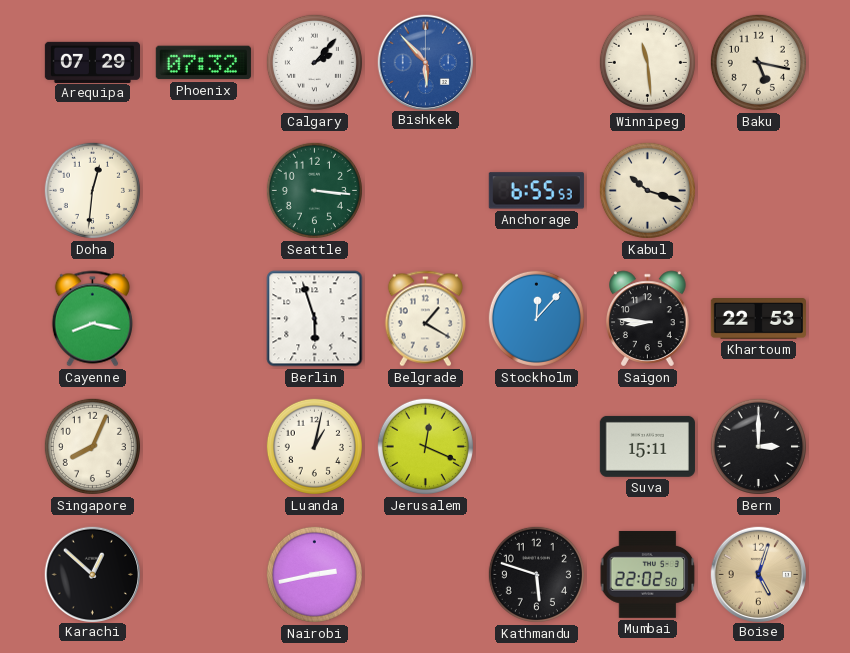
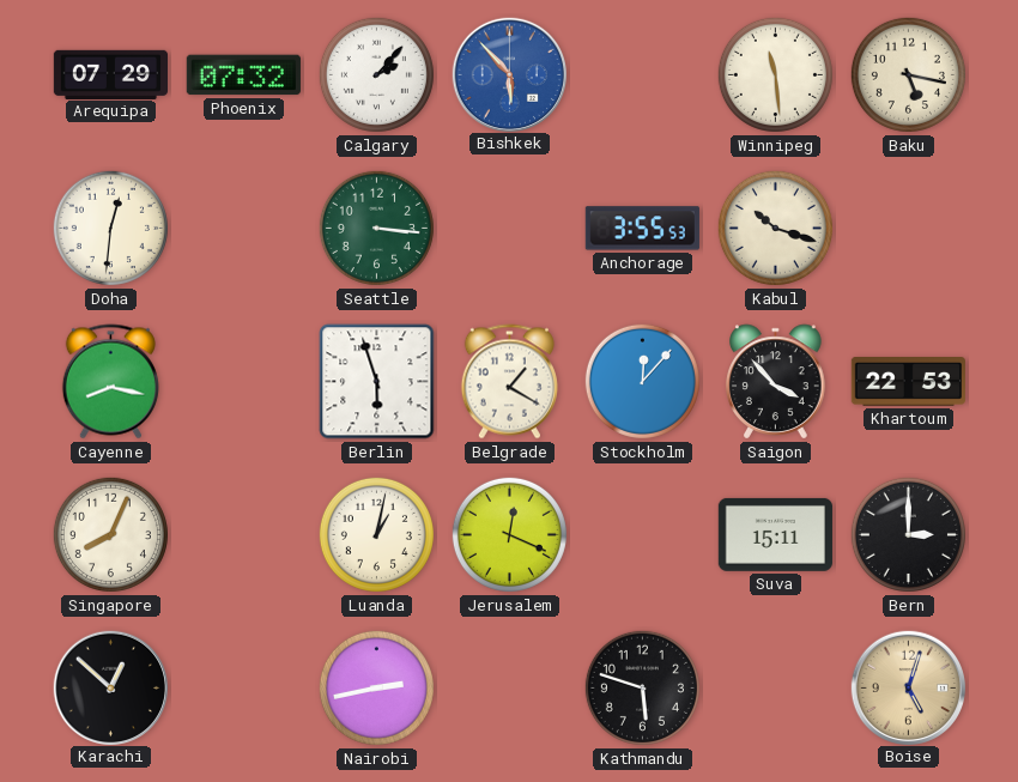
Anchorage: 6:55 -> 3:55 (642, 229)
Saigon: 8:46 -> 3:53 (776, 382)
Mumbai: 22:02 -> none (648, 574)
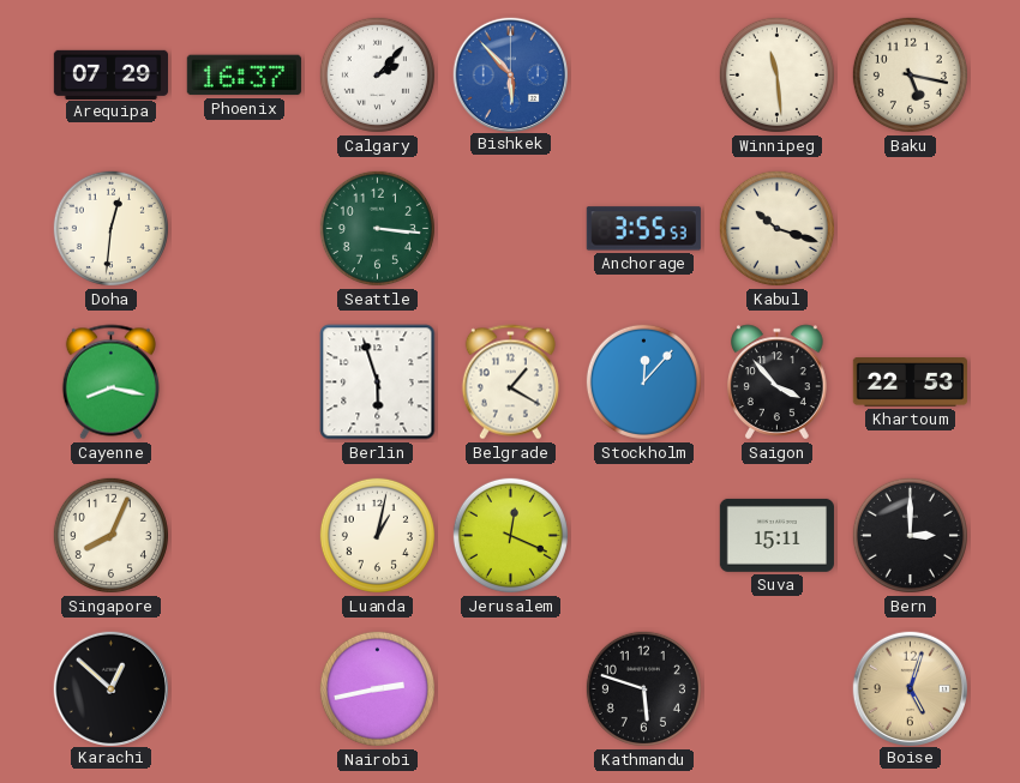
Phoenix: 07:32 -> 16:37 (244, 76)
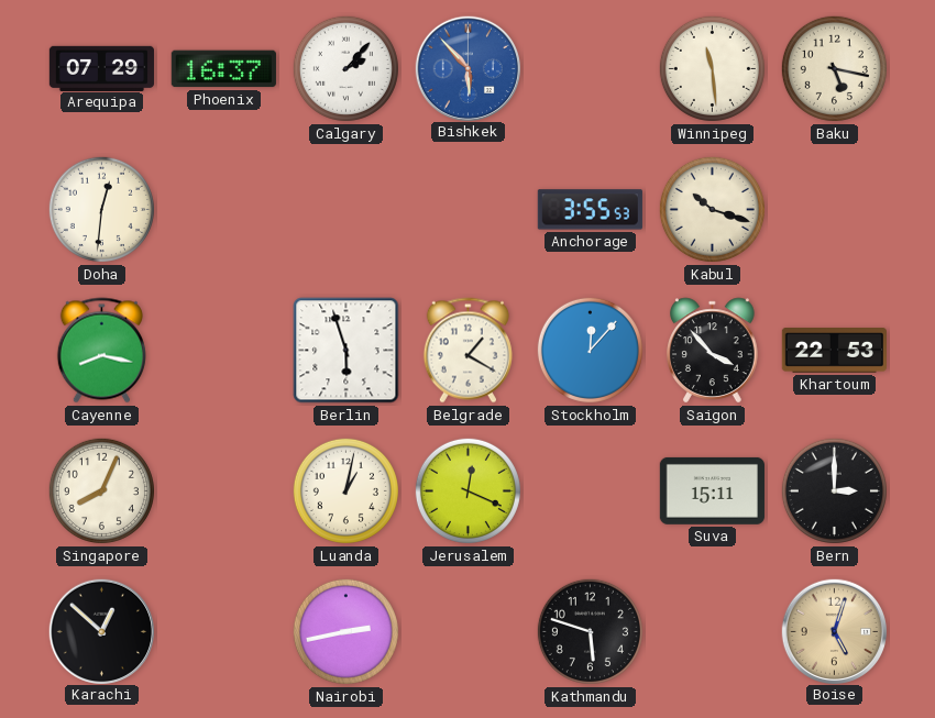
Seattle: 3:16 -> none (377, 228)
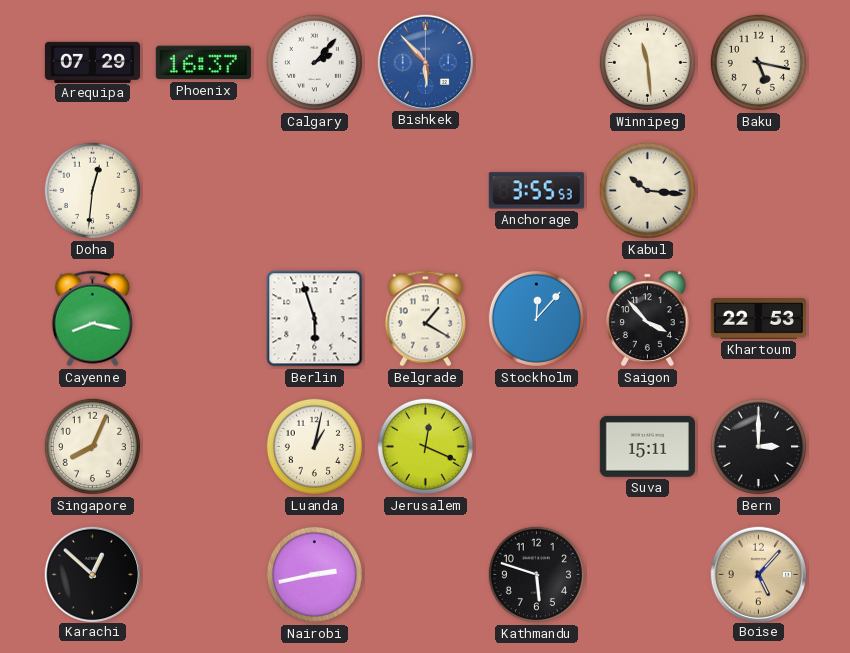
Kabul: 10:18 -> 10:16 (647, 190)
Boise: 5:03 -> 5:07 (758, 574)
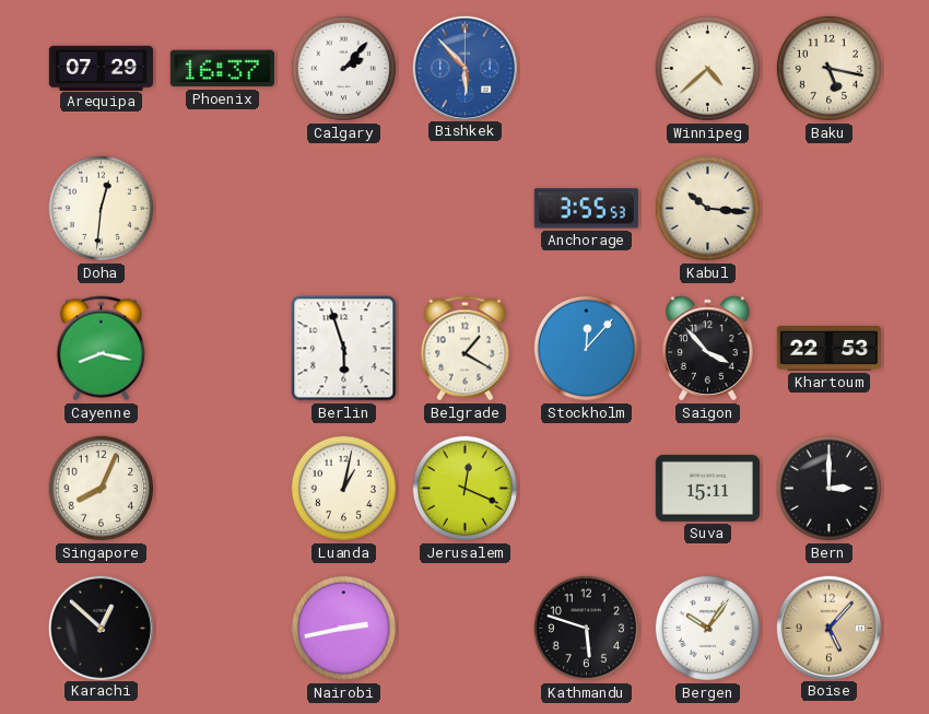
Winnipeg: 11:29 -> 4:38 (707, 68)
Bergen: none -> 10:06 (707, 628)
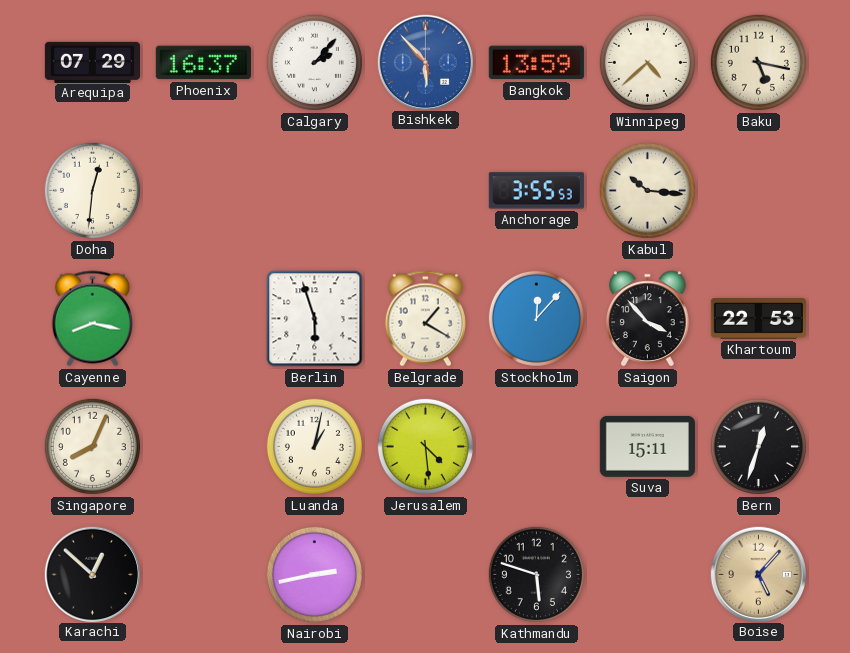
Bangkok: none -> 13:59 (536, 63)
Jerusalem: 12:19 -> 4:29 (425, 446)
Bern: 3:00 -> 12:33 (758, 446)
Bergen: 10:06 -> none (707, 628)
